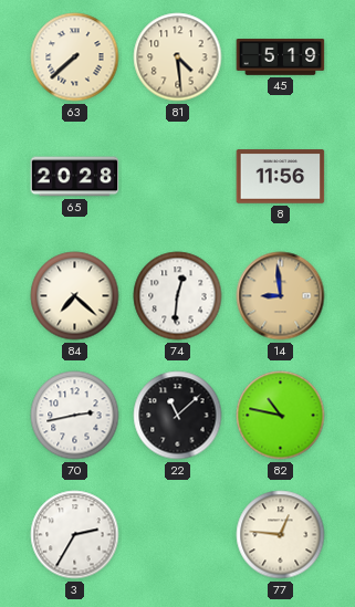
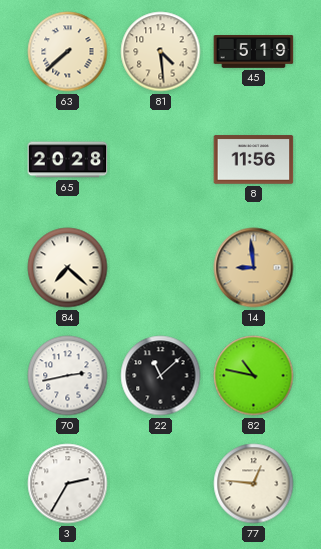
74: 12:31 -> none (178, 296)
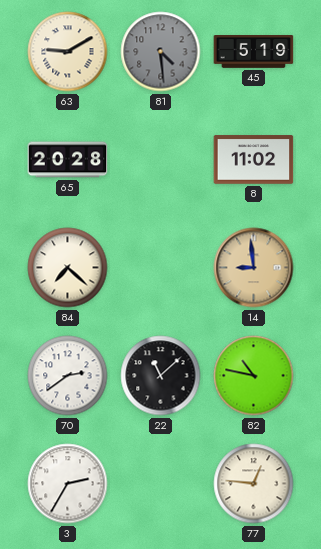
63: 7:38 -> 9:10 (68, 52)
81 dial: cream -> grey (161, 52)
8: 11:56 -> 11:02 (254, 160)
70: 2:43 -> 2:39 (68, 376)
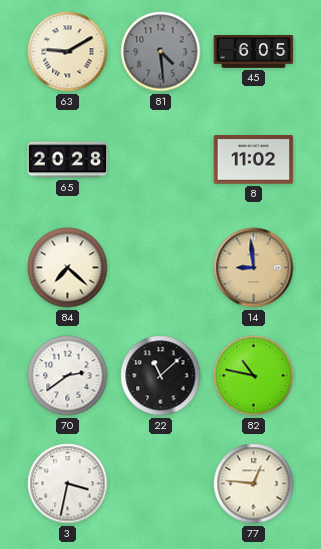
45: 5:19 -> 6:05 (254, 52)
3: 2:35 -> 3:32 (68, 484)
